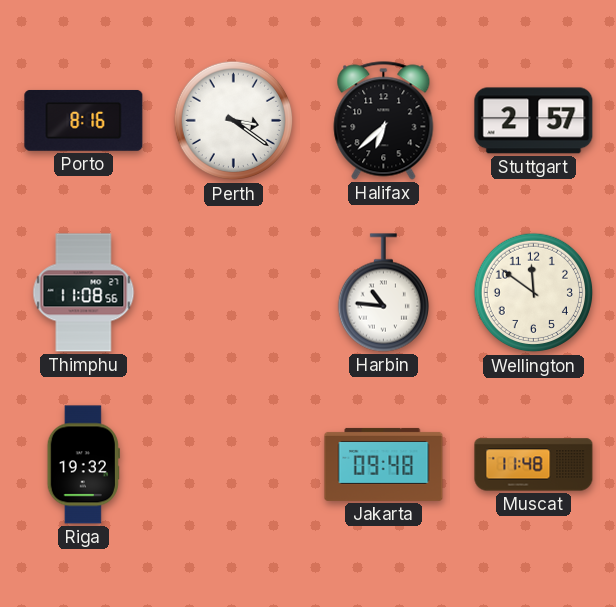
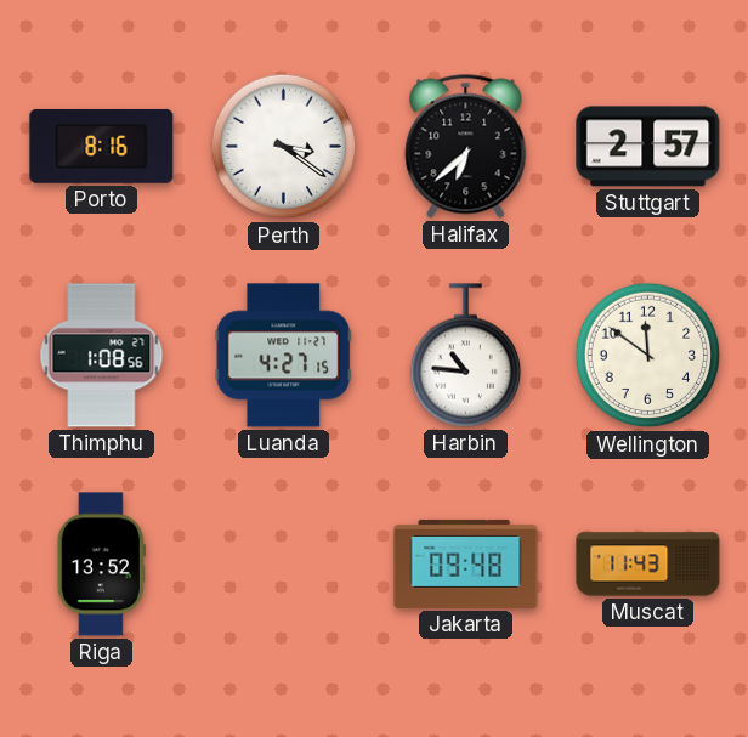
Thimphu: 11:08 -> 1:08 (102, 356)
Luanda: none -> 4:27 (284, 356)
Riga: 19:32 -> 13:52 (101, 565)
Muscat: 11:48 -> 11:43 (648, 565)
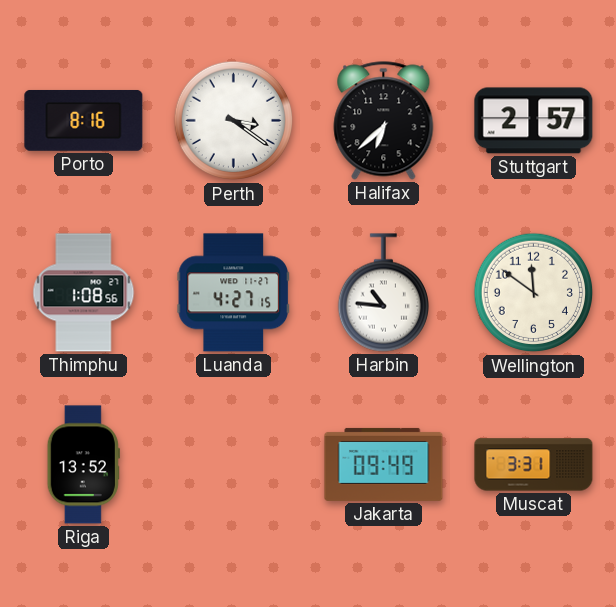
Jakarta: 09:48 -> 09:49 (384, 464)
Muscat: 11:43 -> 3:31 (534, 465)
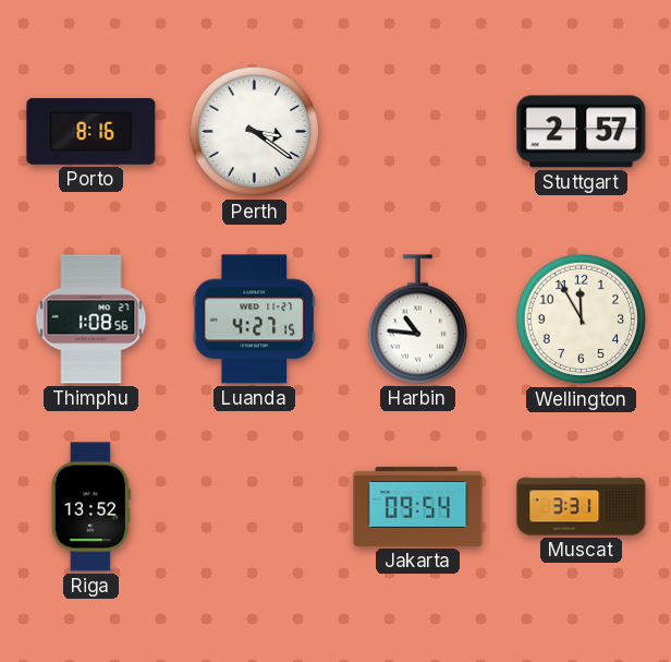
Halifax: 6:38 -> none (384, 121)
Wellington: 11:51 -> 11:55 (582, 320)
Jakarta: 09:49 -> 09:54 (418, 506)
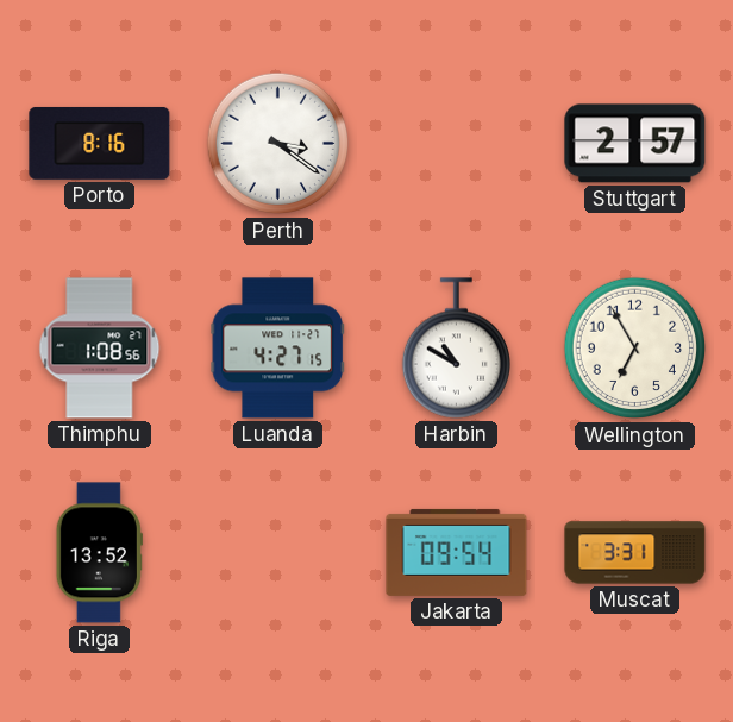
Harbin: 10:46 -> 10:50 (456, 349)
Wellington: 11:55 -> 6:55 (635, 349)
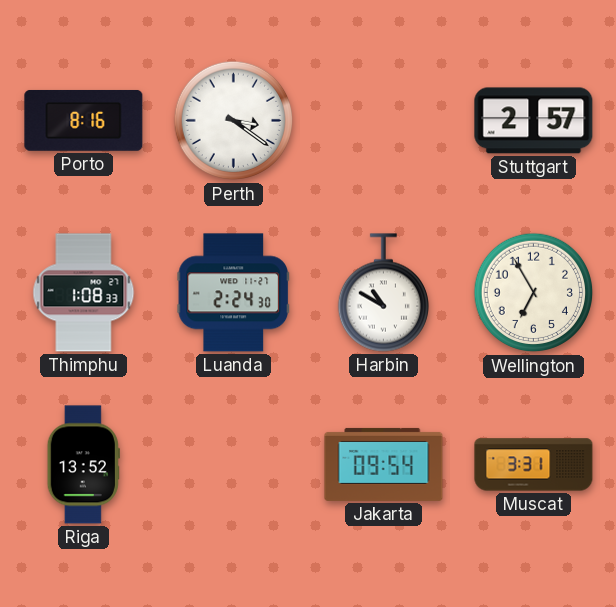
Thimphu: 1:08:56 -> 1:08:33 (84, 293)
Luanda: 4:27 -> 2:24 (234, 293)
